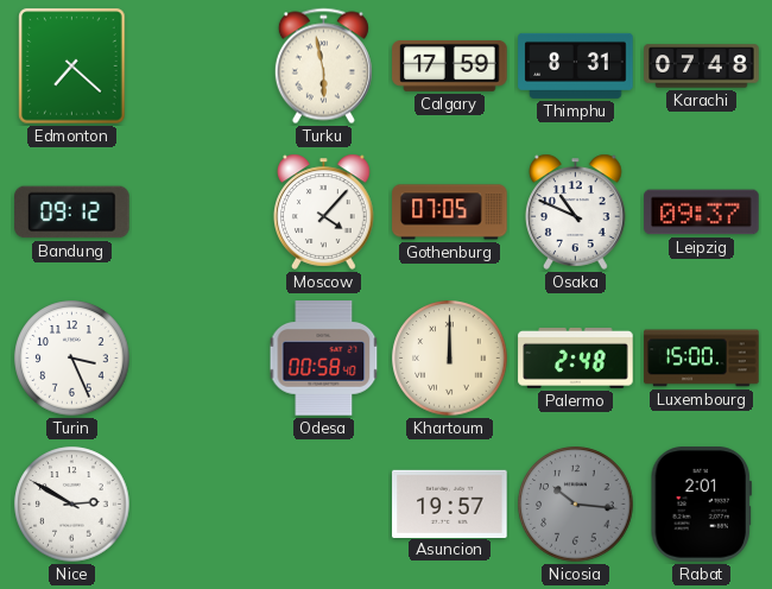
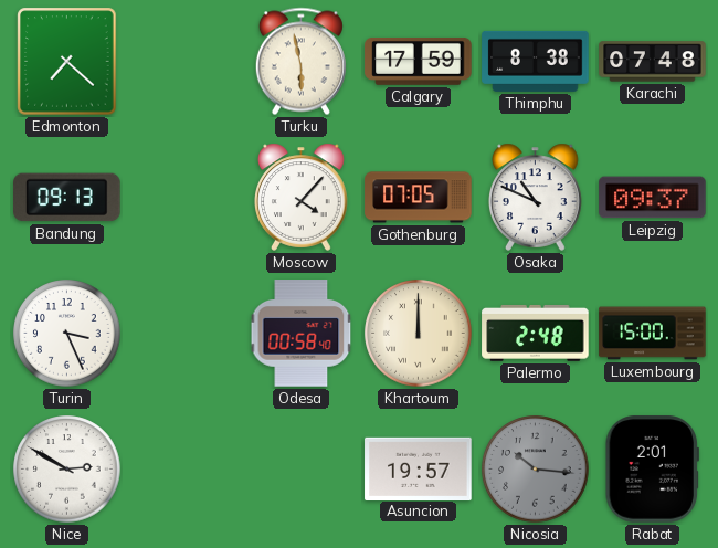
Thimphu: 8:31 -> 8:38 (536, 61)
Bandung: 09:12 -> 09:13 (67, 198)
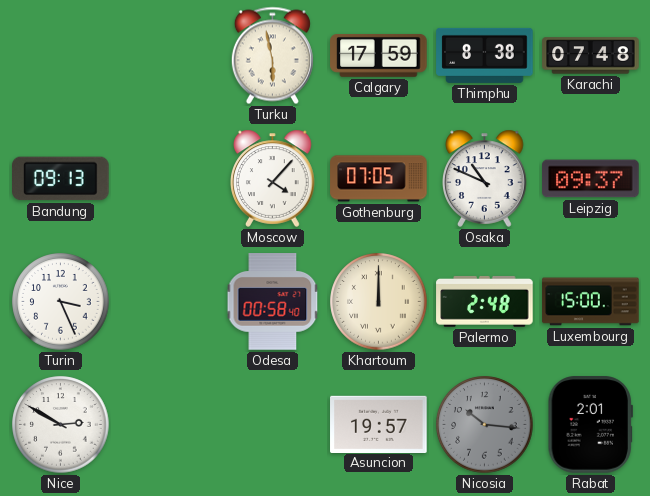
Edmonton: 7:22 -> none (67, 62)
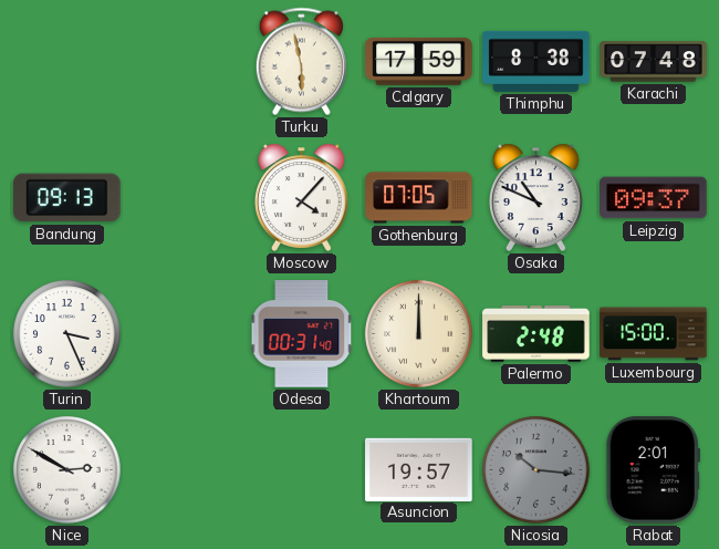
Odesa: 00:58 -> 00:31 (302, 334)
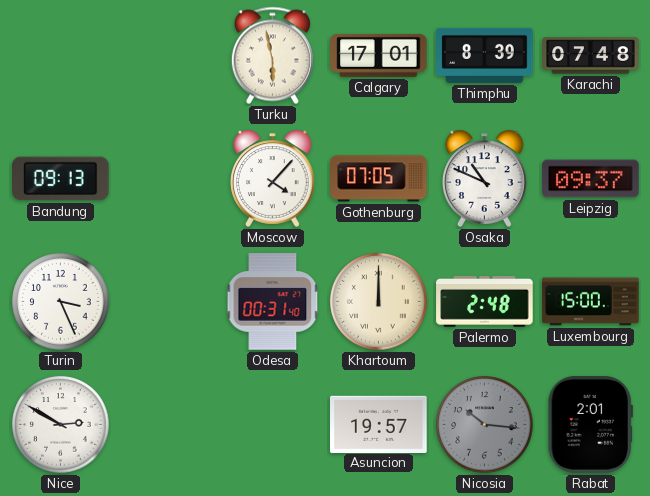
Calgary: 17:59 -> 17:01 (379, 55)
Thimphu: 8:38 -> 8:39 (485, 55)
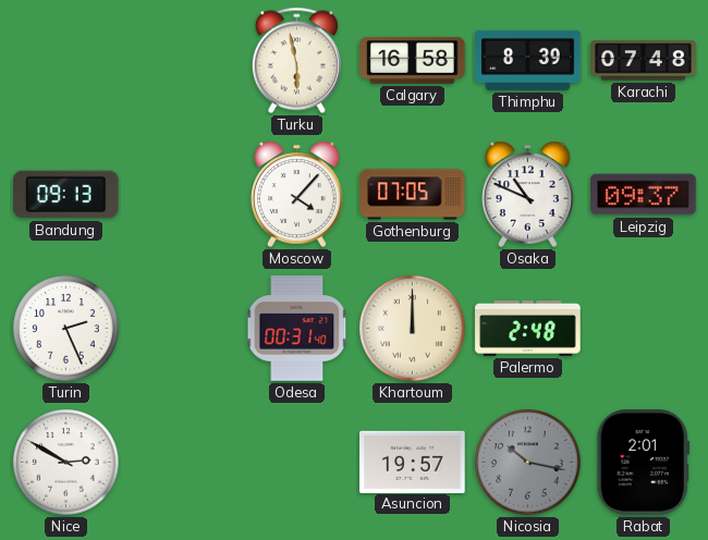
Calgary: 17:01 -> 16:58 (413, 60)
Turin: 3:26 -> 2:26 (66, 329)
Luxembourg: 15:00 -> none (591, 302)
Nicosia: 10:16 -> 10:17 (528, 463)
